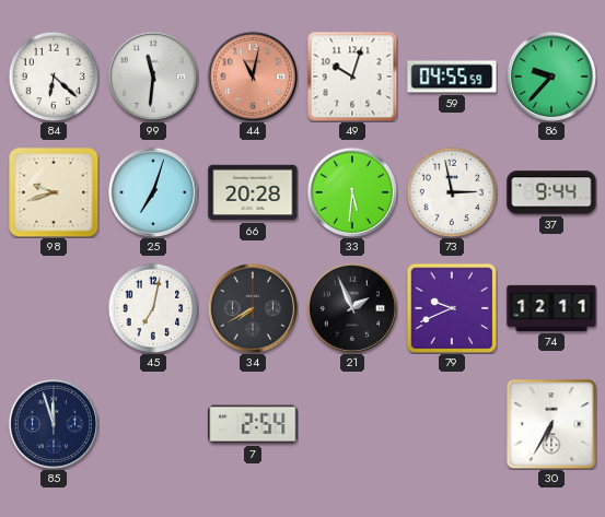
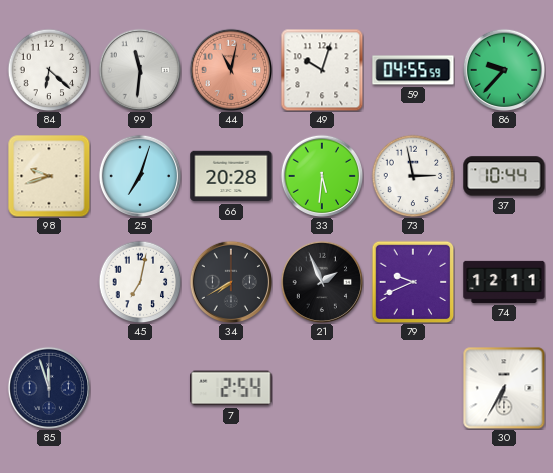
37: 9:44 -> 10:44 (504, 176)
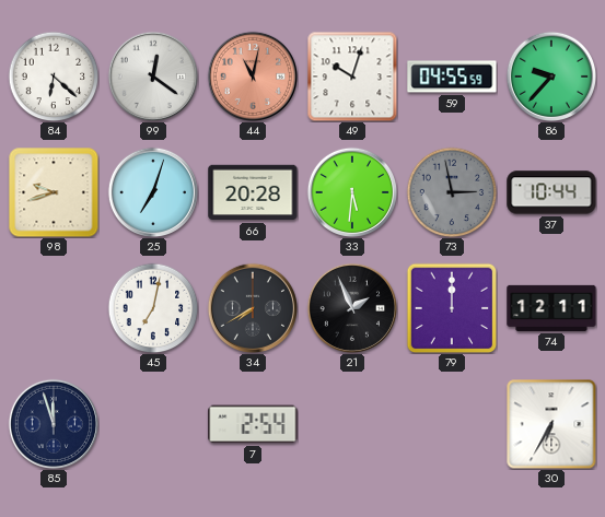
99: 11:31 -> 12:21 (152, 75)
73 dial: white -> grey (452, 192)
79: 9:41 -> 12:00 (452, 308)
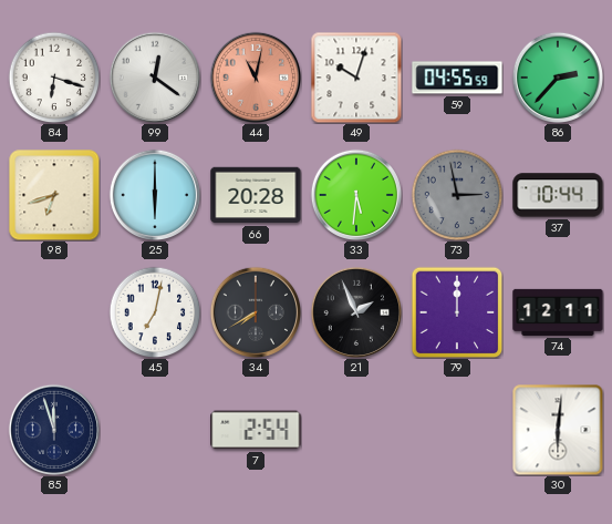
84: 6:22 -> 6:18 (54, 78)
86: 9:37 -> 2:37 (557, 76)
98: 9:42 -> 6:42 (54, 195)
25: 7:03 -> 6:00 (154, 194)
30: 6:35 -> 6:01 (558, 430)
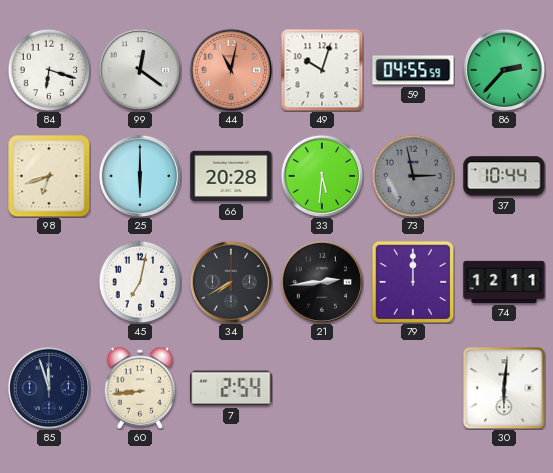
21: 1:56 -> 2:44 (321, 281)
60: none -> 8:44 (140, 388)
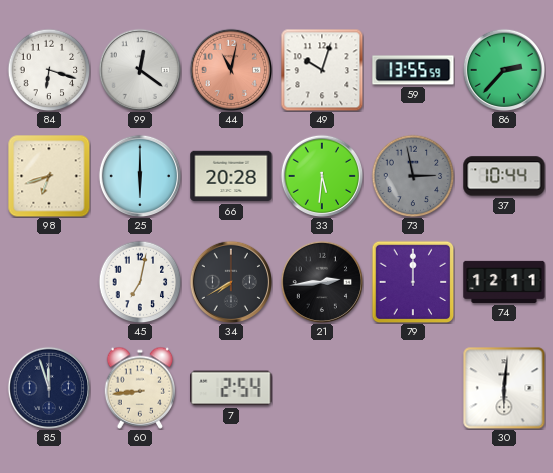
59: 04:55 -> 13:55 (413, 70)
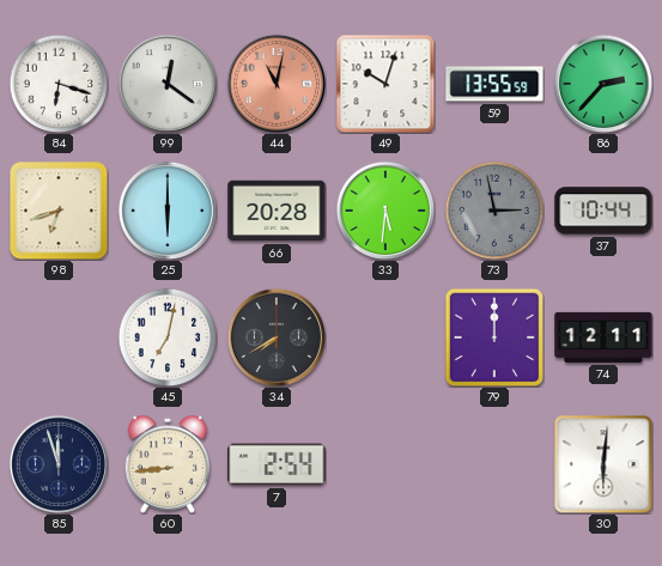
21: 2:44 -> none (321, 281)
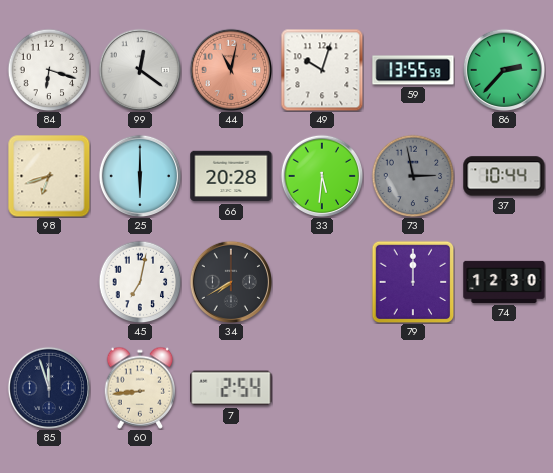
74: 12:11 -> 12:30 (504, 282)
30: 6:01 -> none (603, 464)
